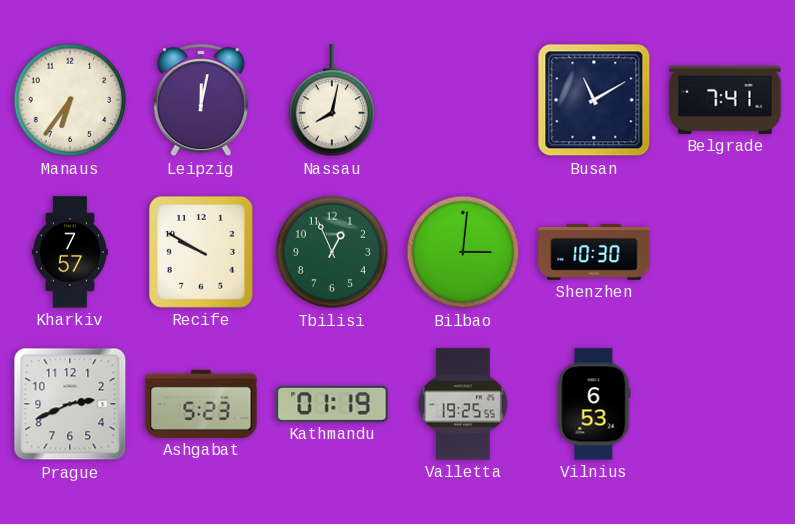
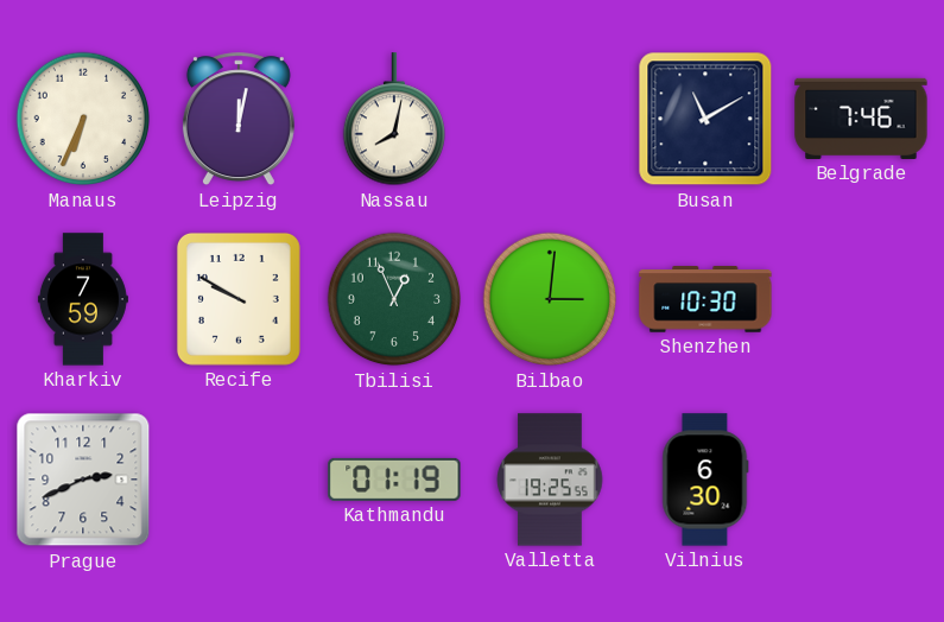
Manaus: 6:36 -> 6:34 (83, 119)
Belgrade: 7:41 -> 7:46 (861, 119)
Kharkiv: 7:57 -> 7:59 (83, 299)
Ashgabat: 5:23 -> none (201, 404)
Vilnius: 6:53 -> 6:30 (705, 480)
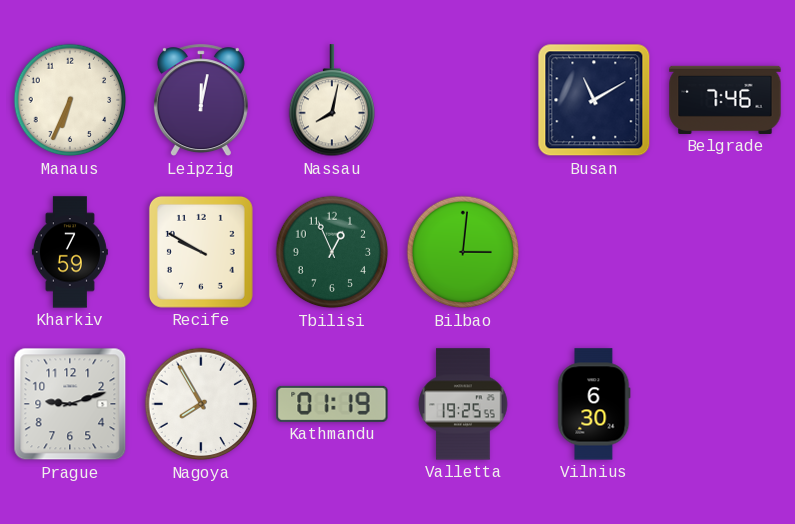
Shenzhen: 10:30 -> none (705, 299)
Prague: 2:41 -> 9:12 (70, 404)
Nagoya: none -> 7:55 (201, 404)
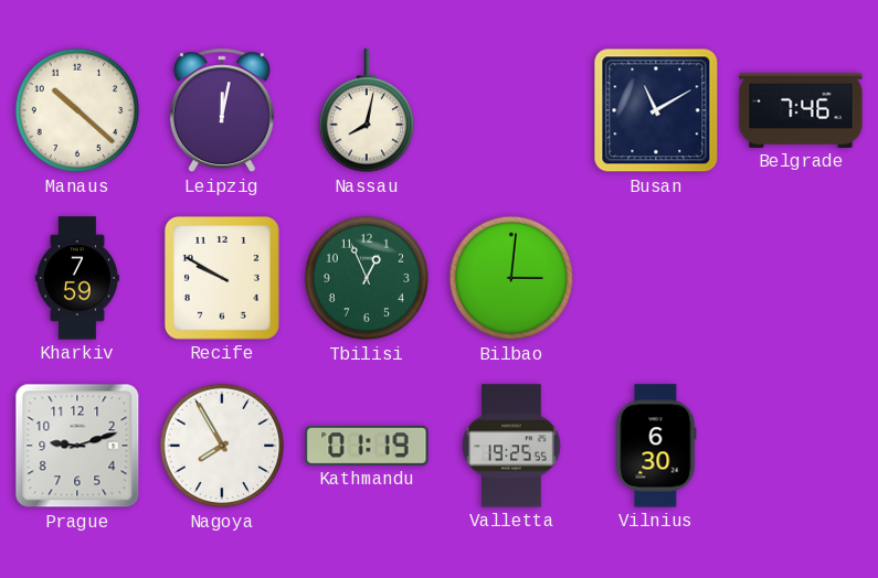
Manaus: 6:34 -> 10:22 (77, 110)
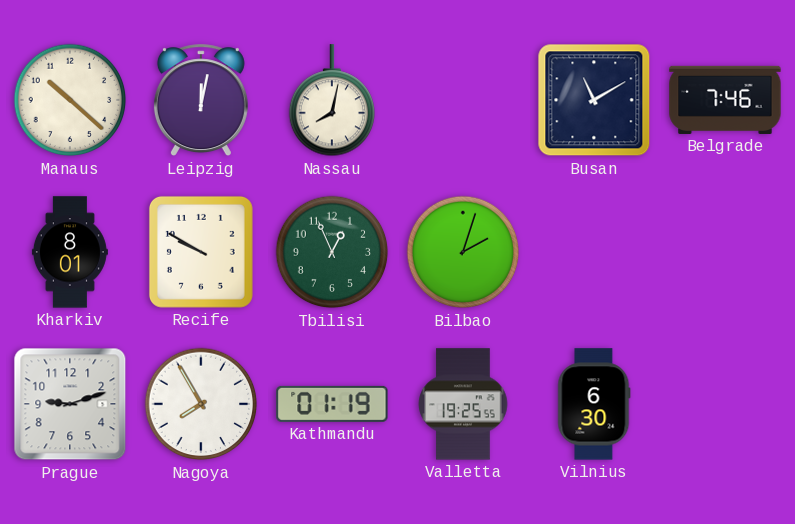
Kharkiv: 7:59 -> 8:01 (70, 252)
Bilbao: 3:01 -> 2:03 (463, 252)
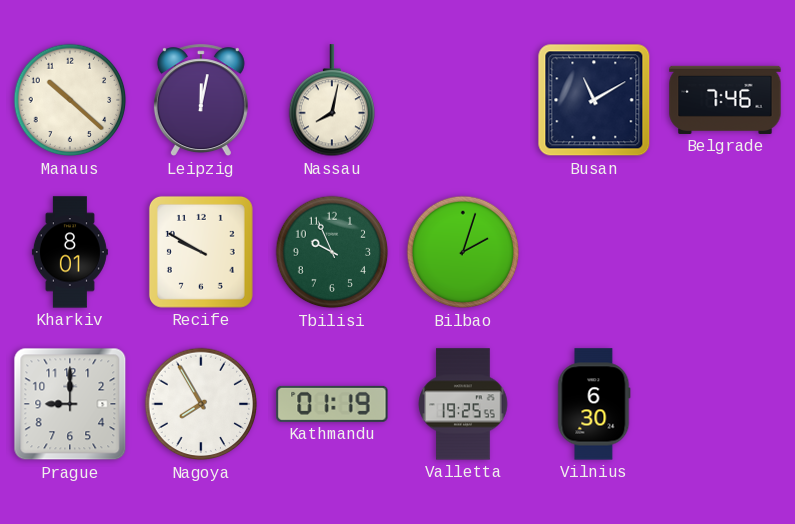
Tbilisi: 12:56 -> 9:56 (332, 252)
Prague: 9:12 -> 9:00 (70, 404)
